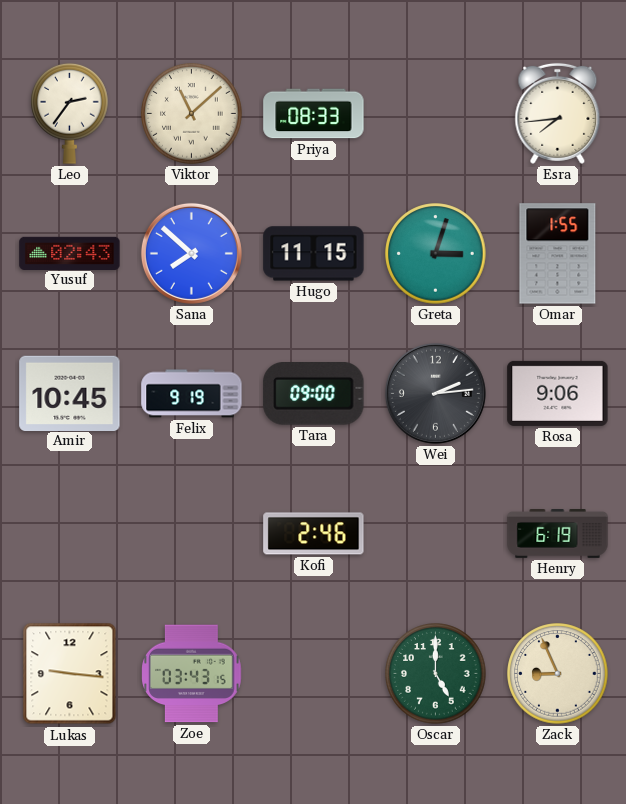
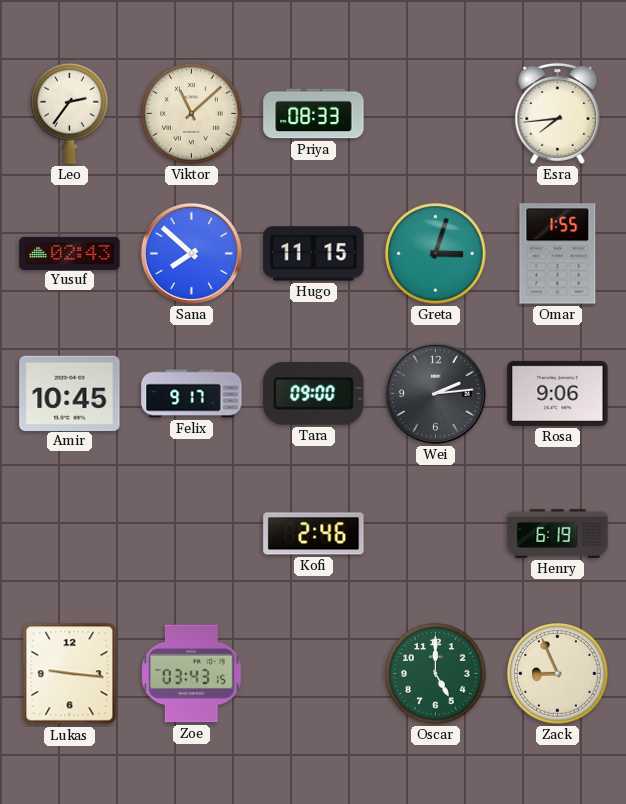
Felix: 9:19 -> 9:17 (192, 394)
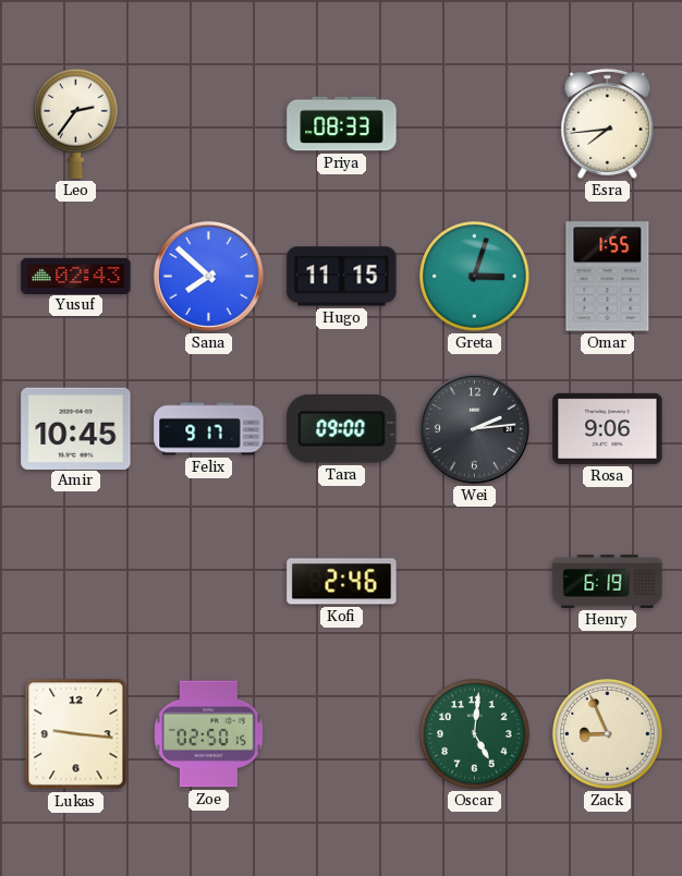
Viktor: 11:08 -> none (192, 114)
Zoe: 03:43 -> 02:50 (209, 734)
Oscar: 5:00 -> 5:01 (475, 734)
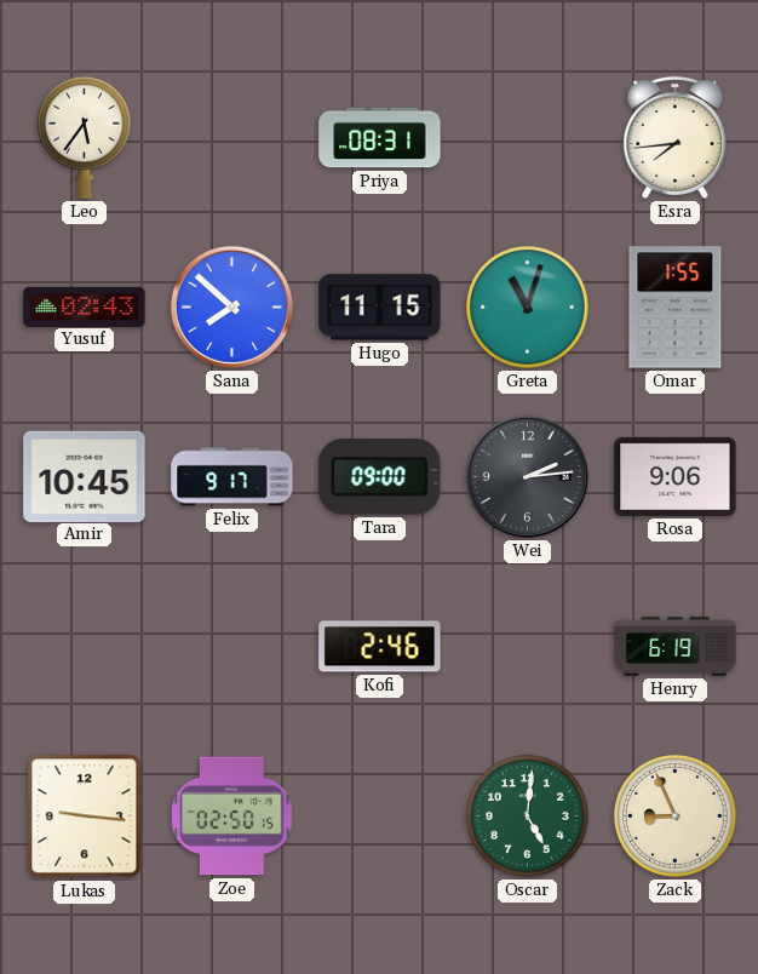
Leo: 2:36 -> 5:36 (85, 137)
Priya: 08:33 -> 08:31 (380, 138)
Greta: 3:03 -> 11:03 (528, 308)
